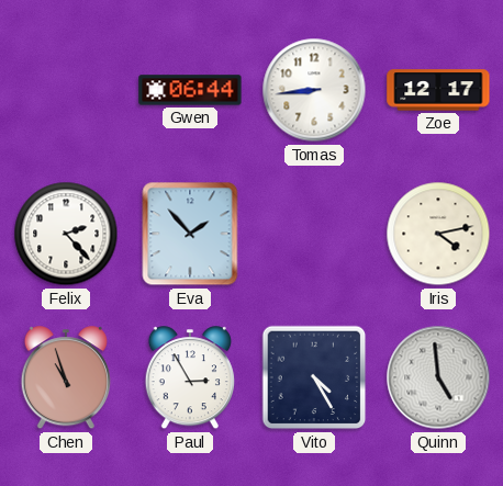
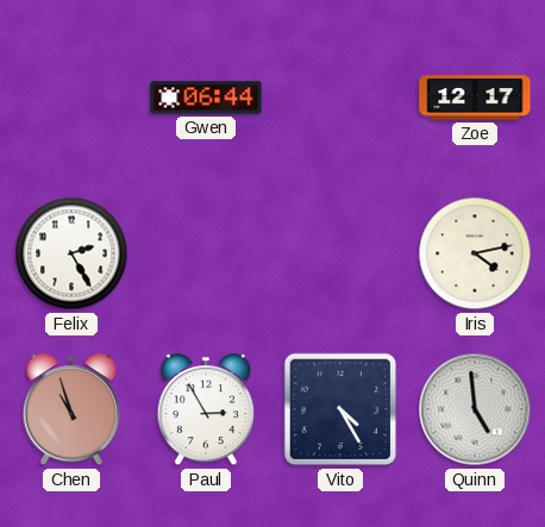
Tomas: 8:44 -> none (314, 90)
Felix: 2:23 -> 2:25 (71, 253)
Eva: 1:53 -> none (190, 234)
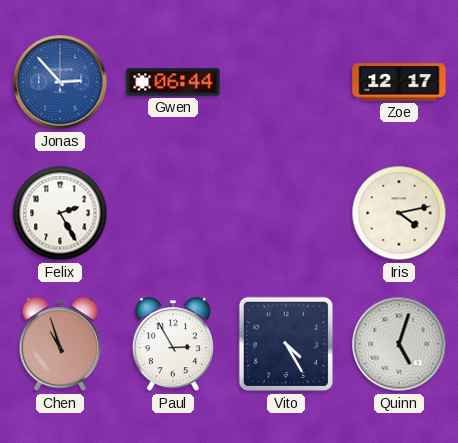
Jonas: none -> 2:53 (60, 82)
Quinn: 4:59 -> 5:03 (399, 344)
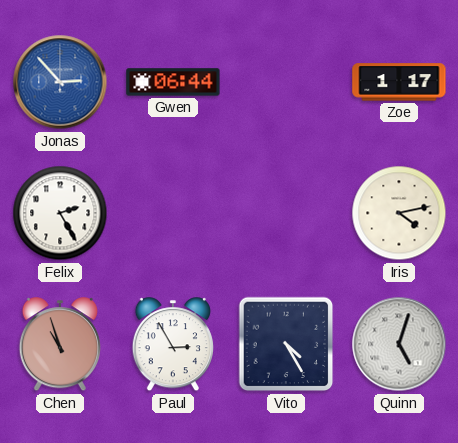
Zoe: 12:17 -> 1:17 (399, 82)
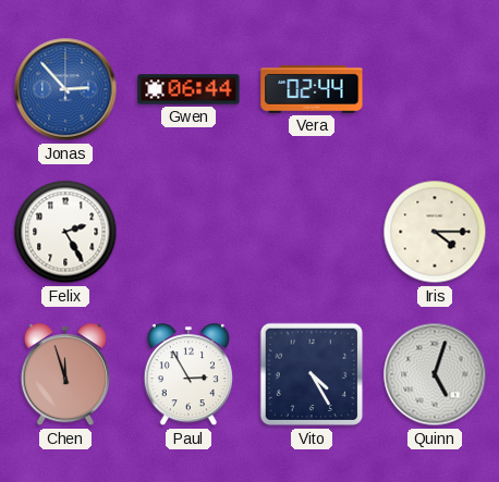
Vera: none -> 02:44 (312, 90)
Zoe: 1:17 -> none (399, 82)
Iris: 4:13 -> 4:15 (435, 232)
Chen: 10:57 -> 11:57 (65, 375)
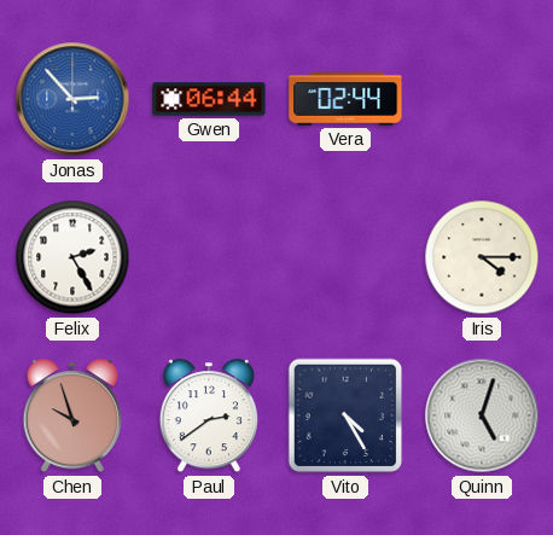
Chen: 11:57 -> 9:57 (72, 417)
Paul: 2:55 -> 2:39 (209, 417)
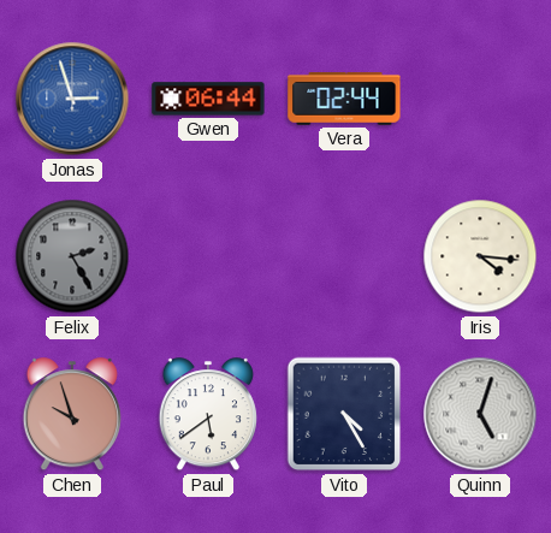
Jonas: 2:53 -> 2:57 (72, 99)
Felix dial: white -> grey (72, 256)
Iris: 4:15 -> 4:16 (480, 256)
Paul: 2:39 -> 5:39 (208, 415)
